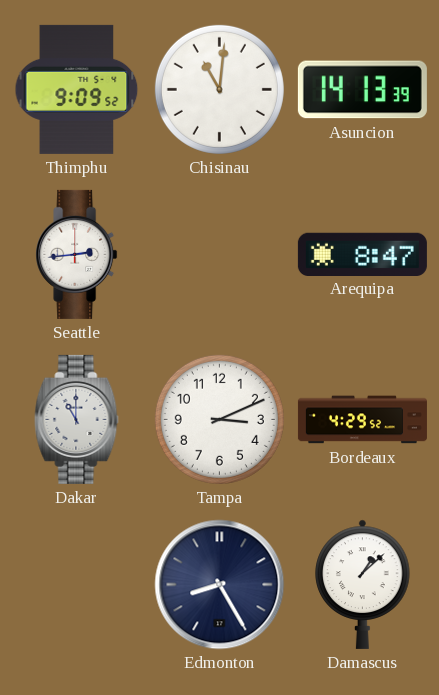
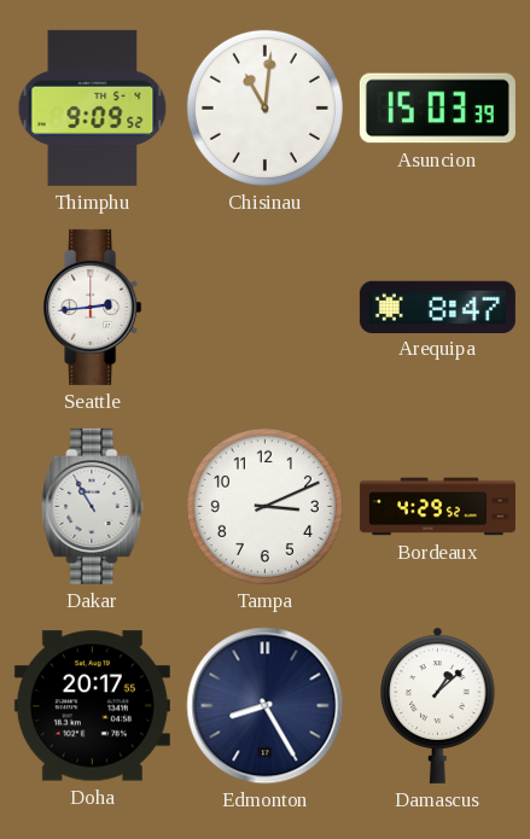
Asuncion: 14:13 -> 15:03 (437, 109)
Dakar: 11:00 -> 10:55 (93, 506)
Doha: none -> 20:17 (92, 706)
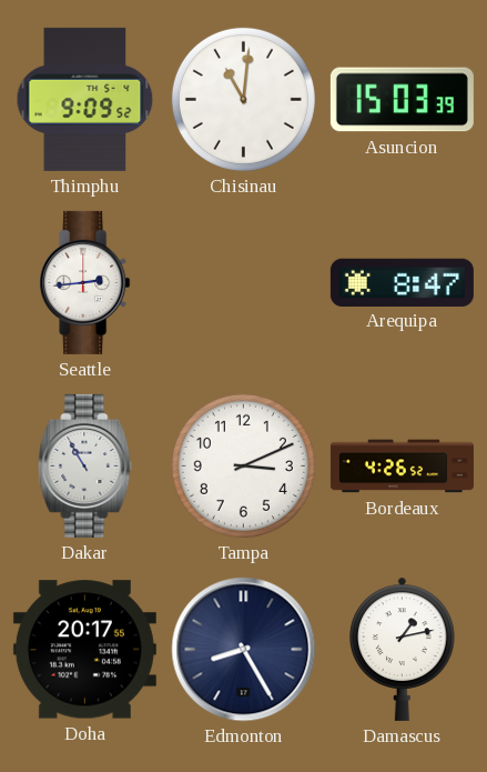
Bordeaux: 4:29 -> 4:26 (402, 467)
Damascus: 1:08 -> 1:13 (403, 649)
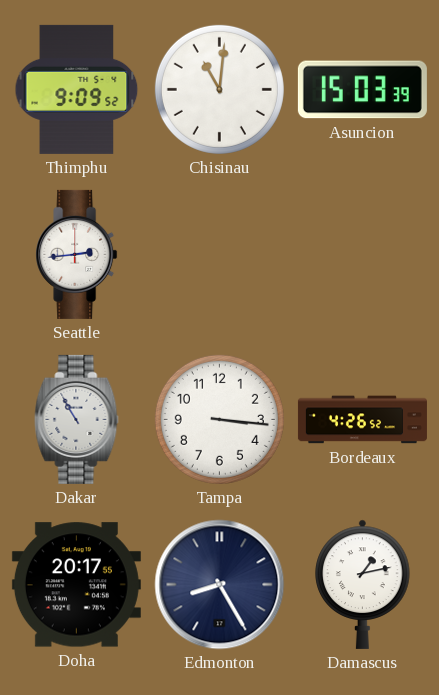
Arequipa: 8:47 -> none (402, 282)
Tampa: 3:11 -> 3:16 (219, 419)
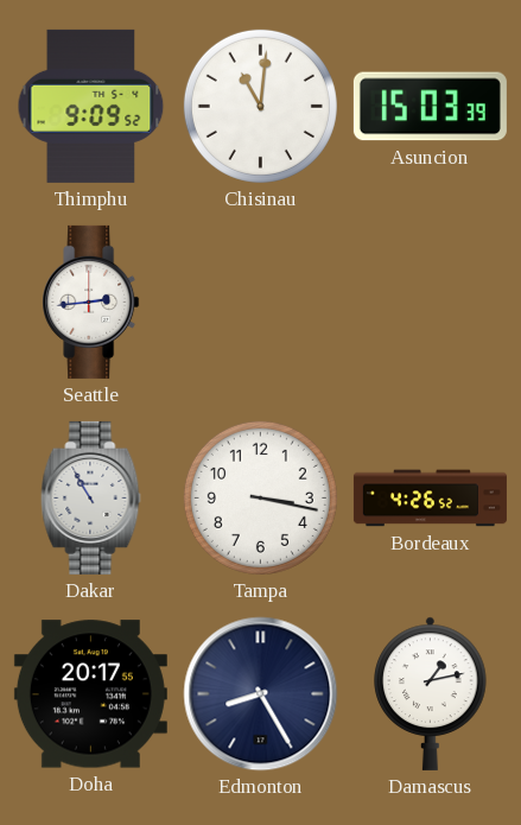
Tampa: 3:16 -> 3:17 (260, 497)
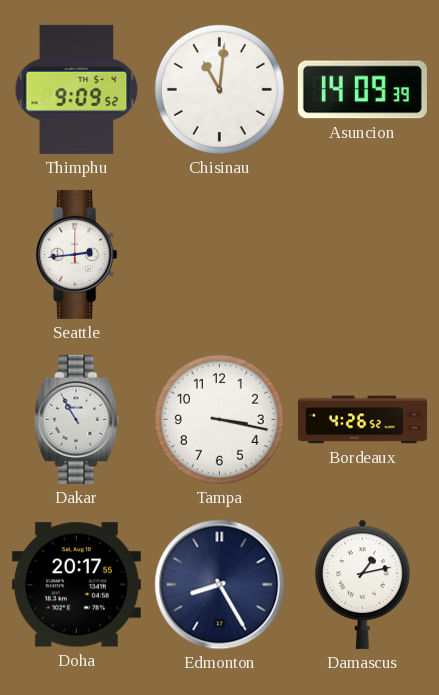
Asuncion: 15:03 -> 14:09 (362, 90)
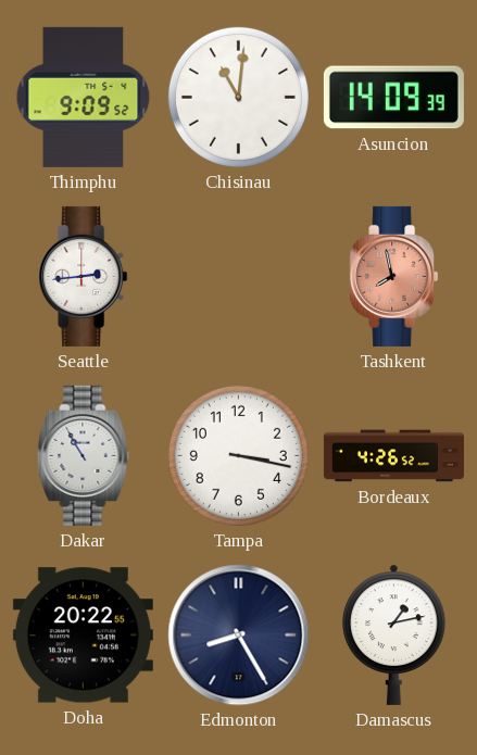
Tashkent: none -> 7:58 (394, 276)
Doha: 20:17 -> 20:22 (83, 636)
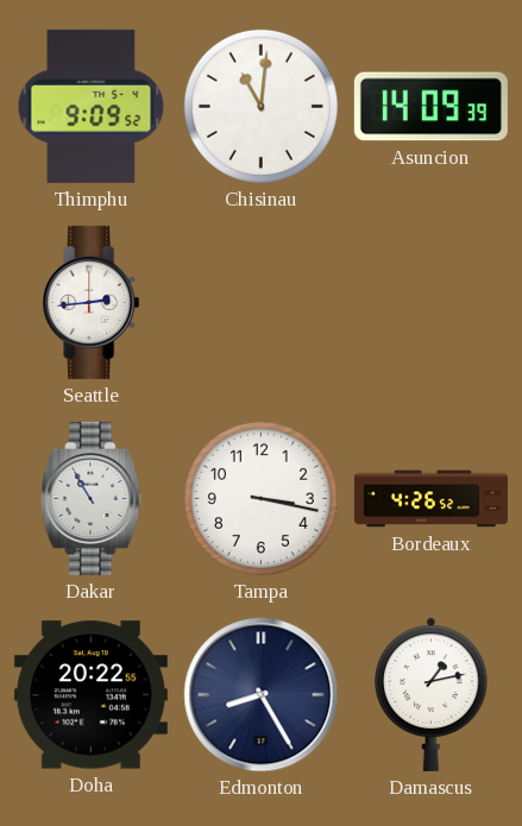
Tashkent: 7:58 -> none (394, 276)
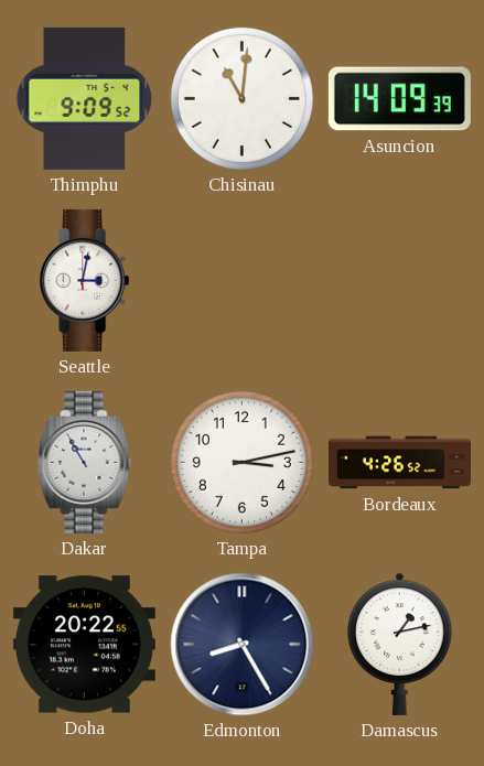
Seattle: 2:44 -> 3:02 (85, 280)
Tampa: 3:17 -> 3:13 (241, 462)
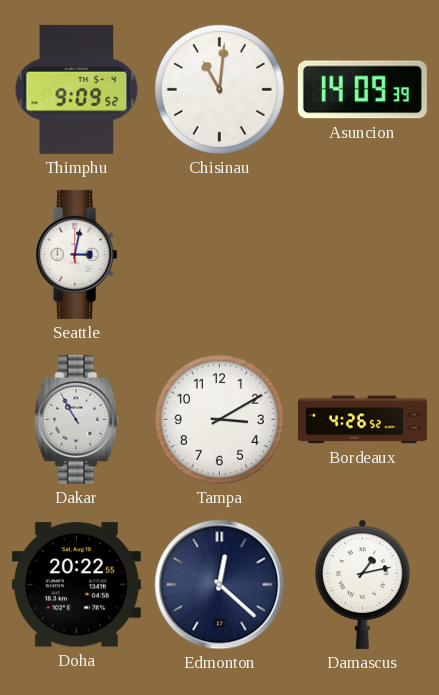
Tampa: 3:13 -> 3:10 (219, 419)
Edmonton: 8:25 -> 12:22 (220, 585)
